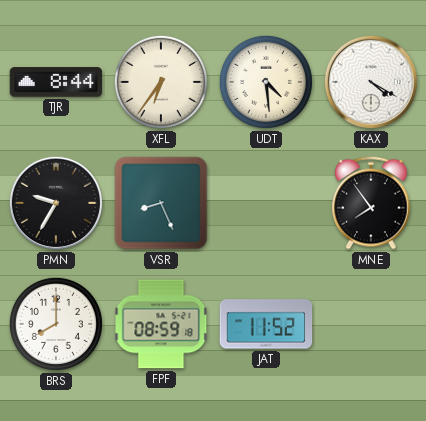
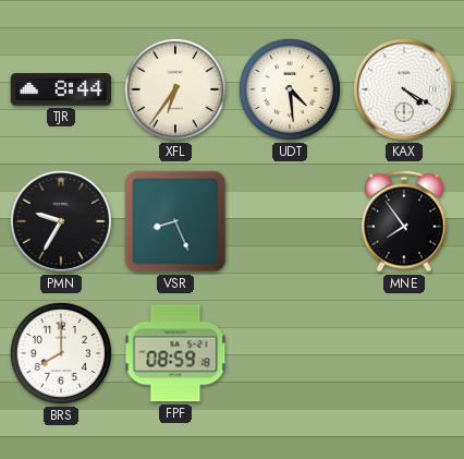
JAT: 11:52 -> none (266, 324)
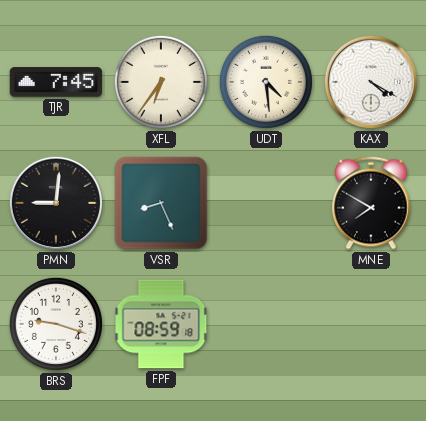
TJR: 8:44 -> 7:45 (56, 82)
PMN: 9:35 -> 9:01 (56, 203)
MNE: 7:54 -> 7:50 (371, 203)
BRS: 8:00 -> 9:18 (56, 324)
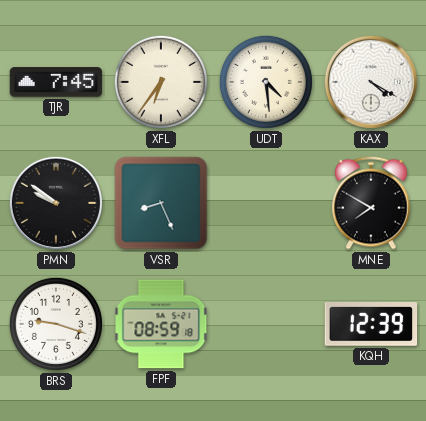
PMN: 9:01 -> 9:51 (56, 203)
KQH: none -> 12:39 (371, 324)
